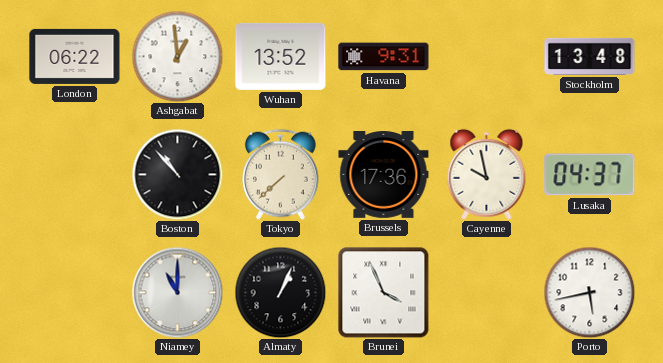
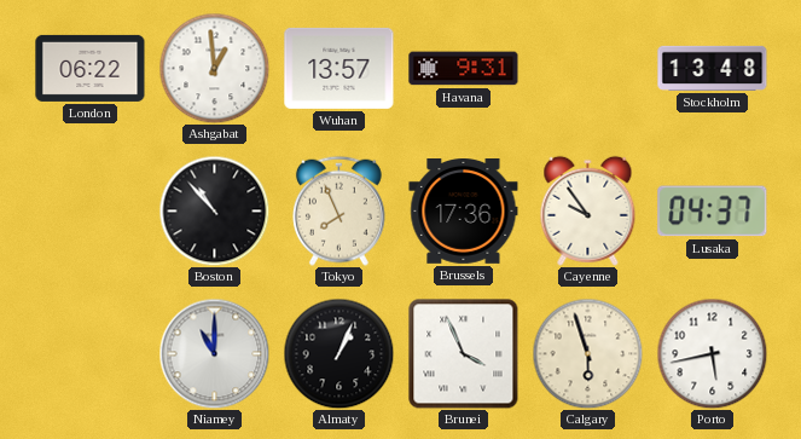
Wuhan: 13:52 -> 13:57 (339, 68)
Tokyo: 7:38 -> 7:56 (338, 210)
Cayenne: 9:58 -> 9:54 (588, 210)
Calgary: none -> 5:57 (587, 353)
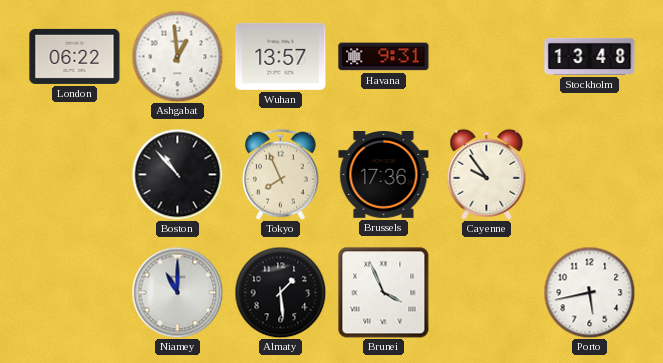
Lusaka: 04:37 -> none (713, 212)
Almaty: 1:04 -> 1:29 (280, 292)
Calgary: 5:57 -> none (587, 353)
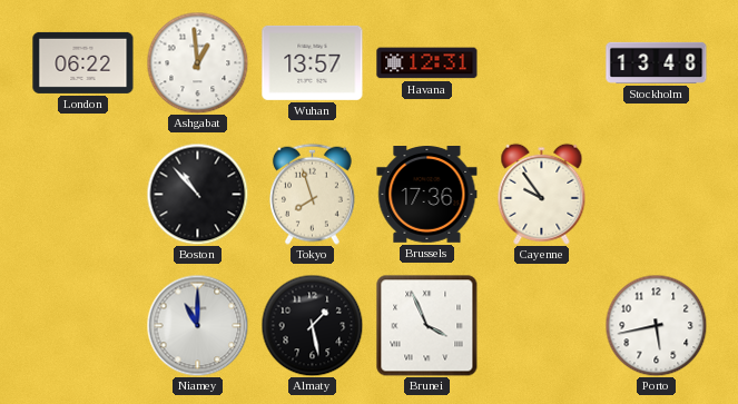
Havana: 9:31 -> 12:31 (427, 63)
Tokyo: 7:56 -> 7:57 (312, 194)
Almaty: 1:29 -> 1:28 (312, 325)
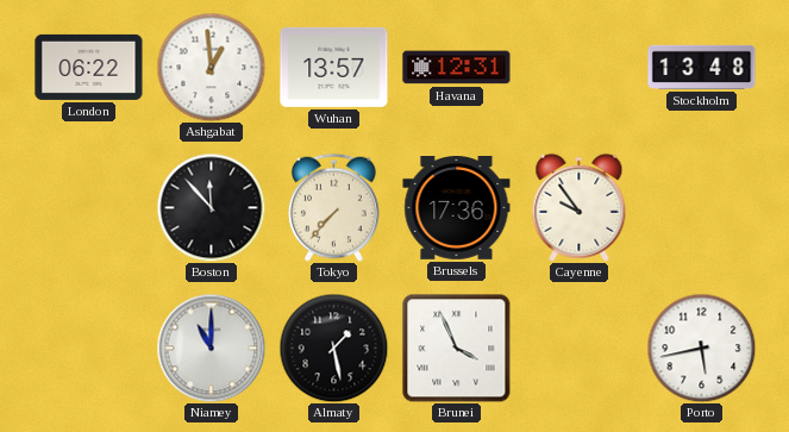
Boston: 10:53 -> 11:53 (211, 207)
Tokyo: 7:57 -> 7:37 (333, 207)
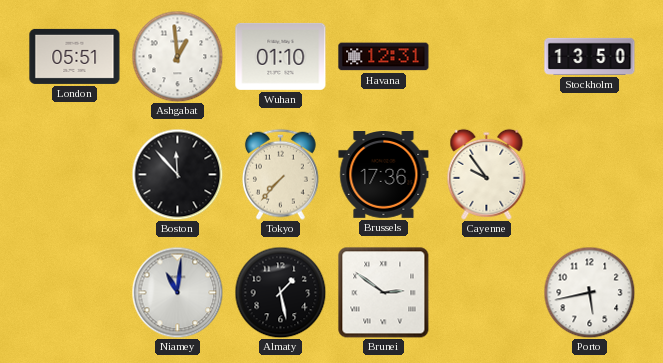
London: 06:22 -> 05:51 (75, 56)
Wuhan: 13:57 -> 01:10 (281, 56)
Stockholm: 13:48 -> 13:50 (590, 56)
Niamey: 11:00 -> 11:01 (177, 292)
Brunei: 3:56 -> 2:51 (384, 293)
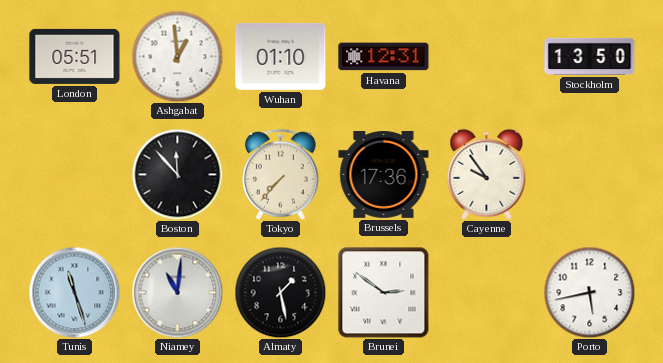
Tunis: none -> 11:27 (74, 292)
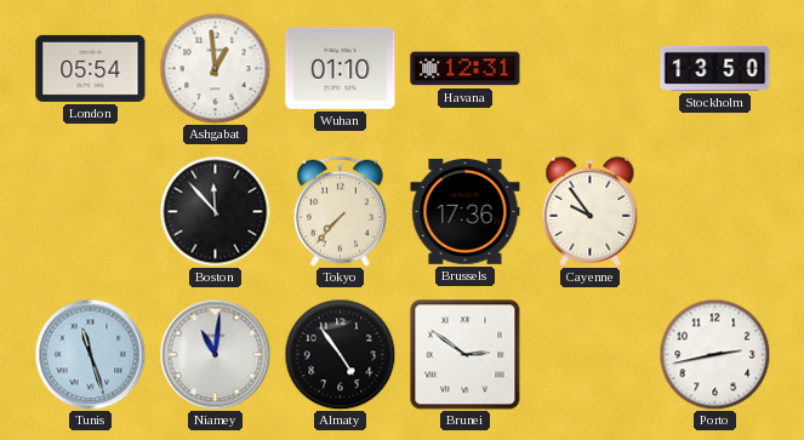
London: 05:51 -> 05:54 (91, 68)
Almaty: 1:28 -> 4:54 (340, 354)
Porto: 5:43 -> 2:43 (714, 354)
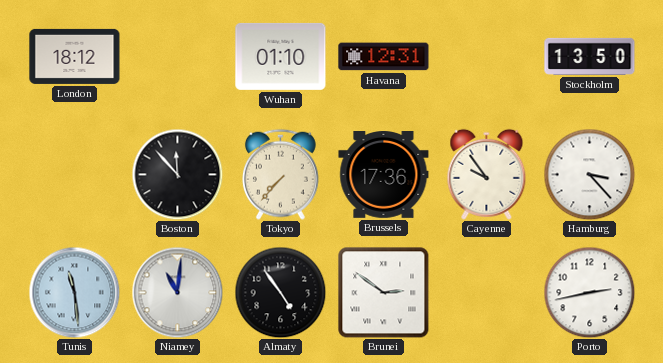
London: 05:54 -> 18:12 (75, 56)
Ashgabat: 12:59 -> none (215, 68)
Hamburg: none -> 3:23 (589, 174)
Tunis: 11:27 -> 11:29 (74, 292)
